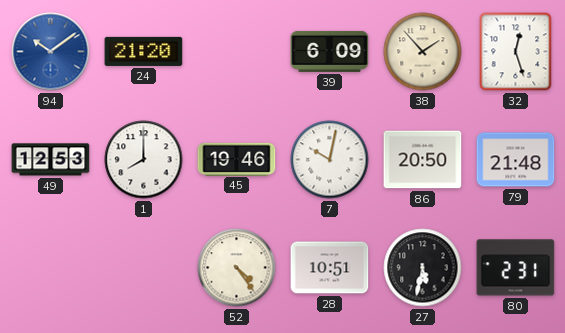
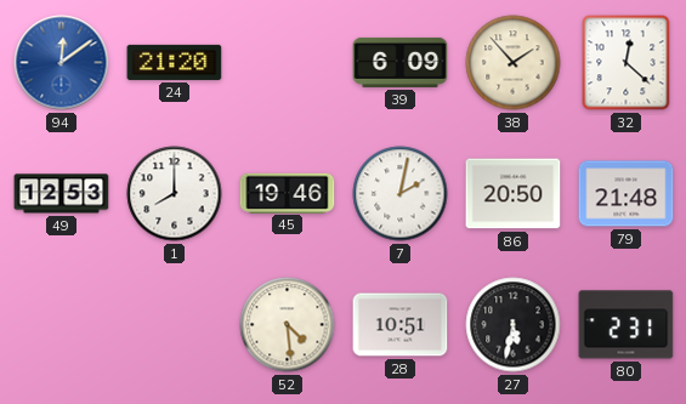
94: 10:09 -> 12:09 (62, 63)
32: 12:27 -> 12:22 (627, 63)
7: 10:02 -> 2:02 (401, 194)
52: 4:24 -> 4:29 (288, 325)
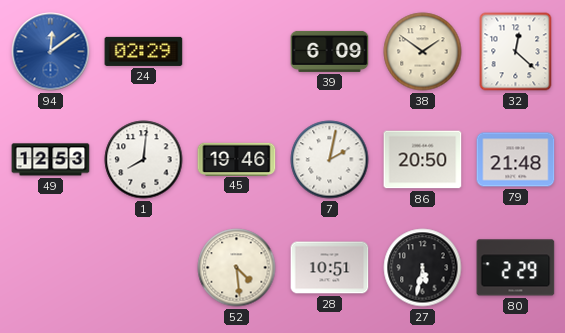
24: 21:20 -> 02:29 (144, 51)
38: 1:53 -> 1:51 (423, 52)
1: 8:00 -> 8:01 (144, 160)
80: 2:31 -> 2:29 (516, 268)
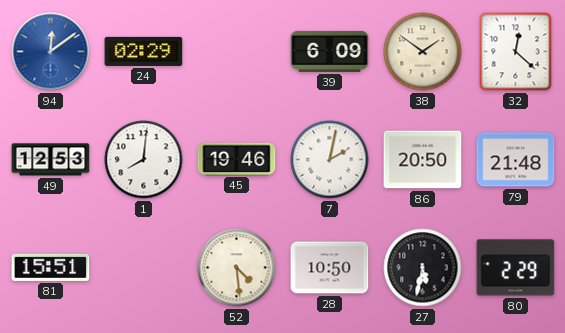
81: none -> 15:51 (51, 267)
28: 10:51 -> 10:50 (330, 268)
